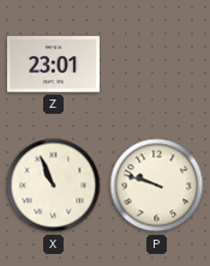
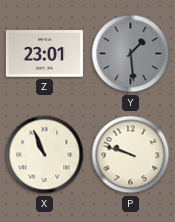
Y: none -> 1:29 (131, 54)
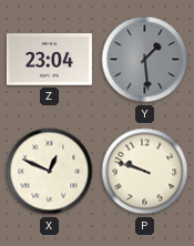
Z: 23:01 -> 23:04 (49, 60)
X: 10:56 -> 12:49 (50, 172)
